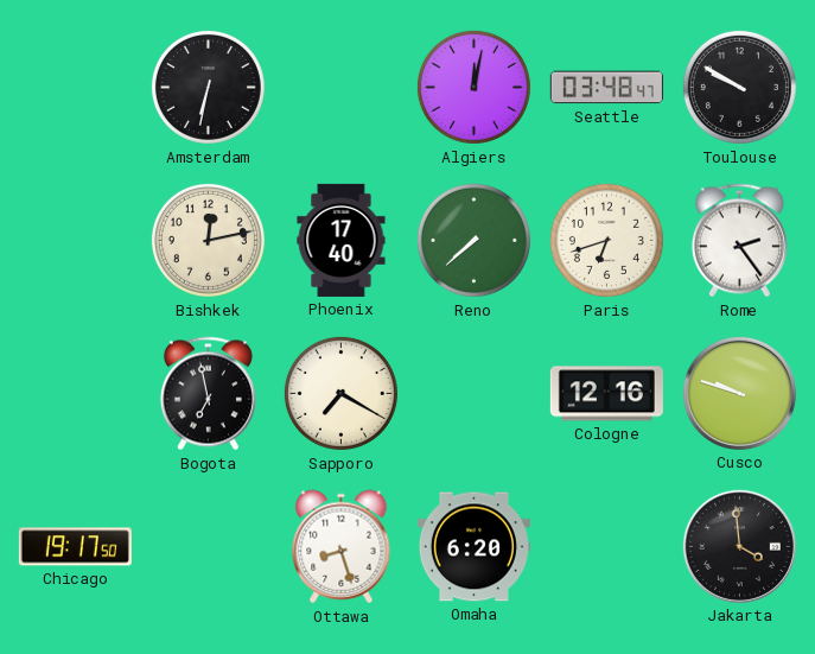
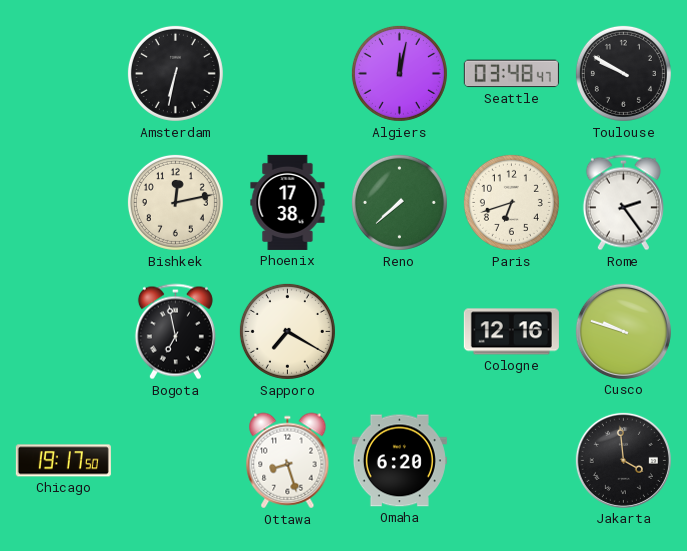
Phoenix: 17:40 -> 17:38 (288, 202)
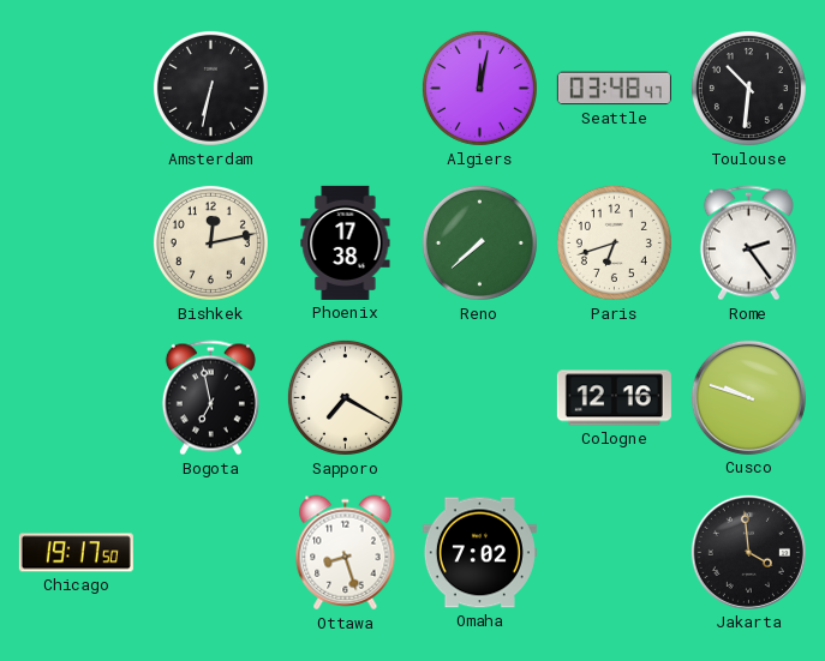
Toulouse: 9:50 -> 10:31 (748, 88)
Omaha: 6:20 -> 7:02 (479, 553)
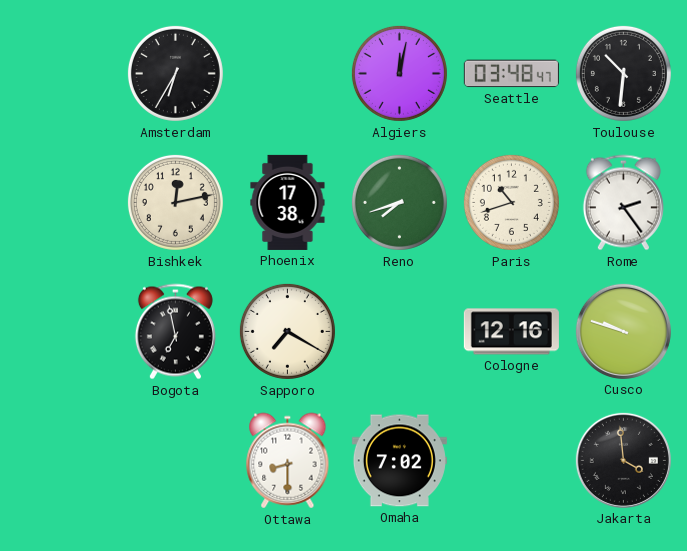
Amsterdam: 6:32 -> 6:35 (175, 73)
Reno: 7:38 -> 7:42 (399, 202)
Paris: 6:42 -> 10:42 (511, 202)
Chicago: 19:17 -> none (76, 553)
Ottawa: 8:27 -> 8:30 (288, 461)
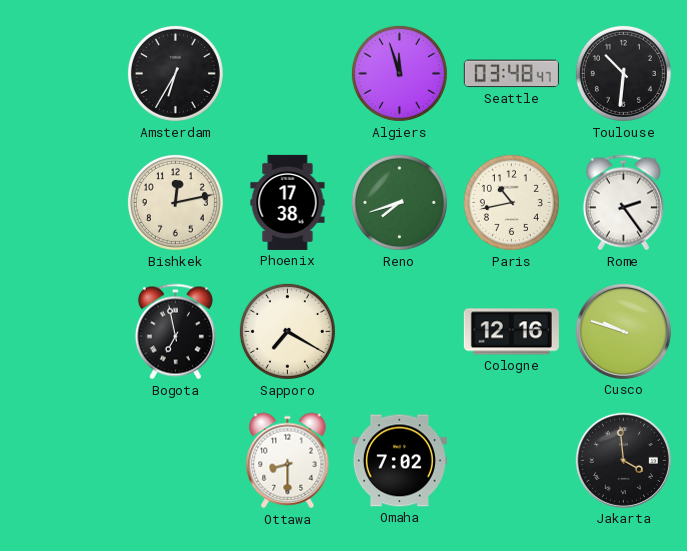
Algiers: 12:02 -> 11:57 (399, 73)
Paris: 10:42 -> 10:43 (511, 202)
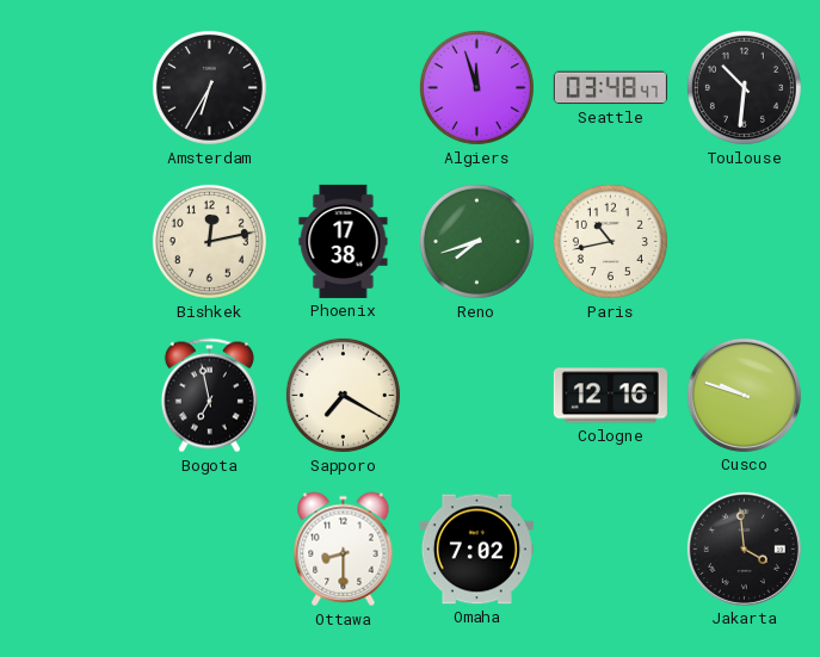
Rome: 2:24 -> none (623, 203)
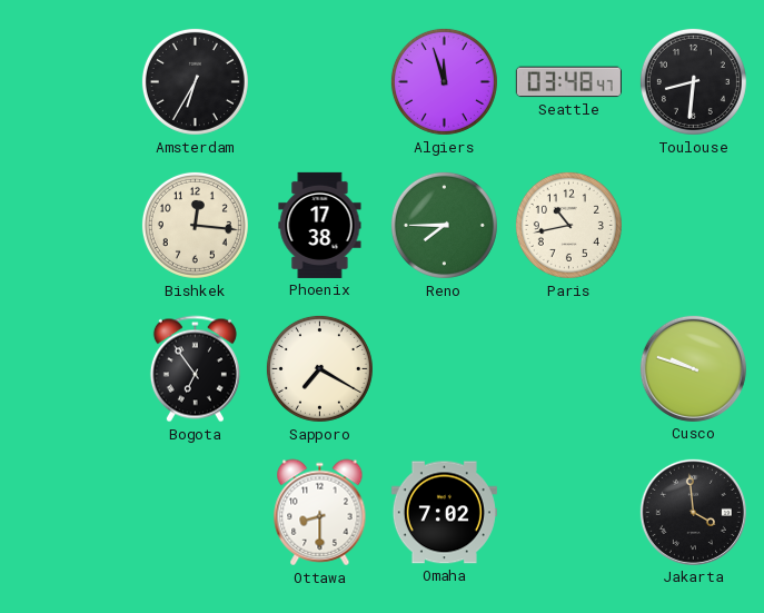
Toulouse: 10:31 -> 8:31 (693, 81)
Bishkek: 12:13 -> 12:16 (195, 225)
Reno: 7:42 -> 7:45 (444, 225)
Bogota: 6:58 -> 6:54 (195, 369)
Cologne: 12:16 -> none (610, 396)
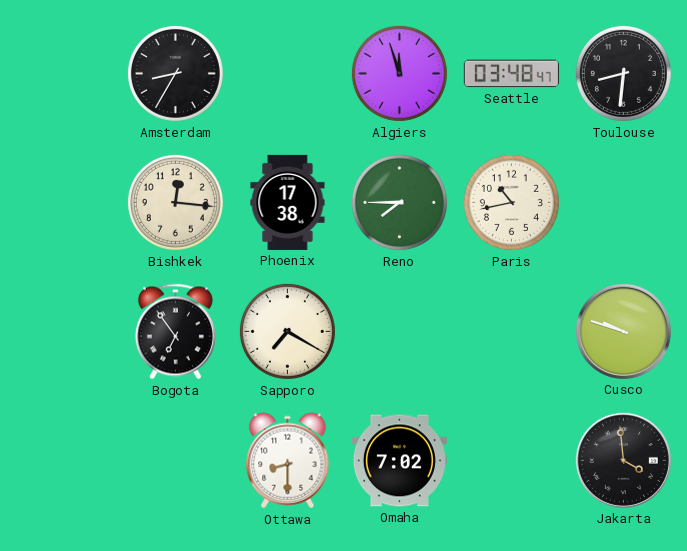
Amsterdam: 6:35 -> 8:35 (175, 73)
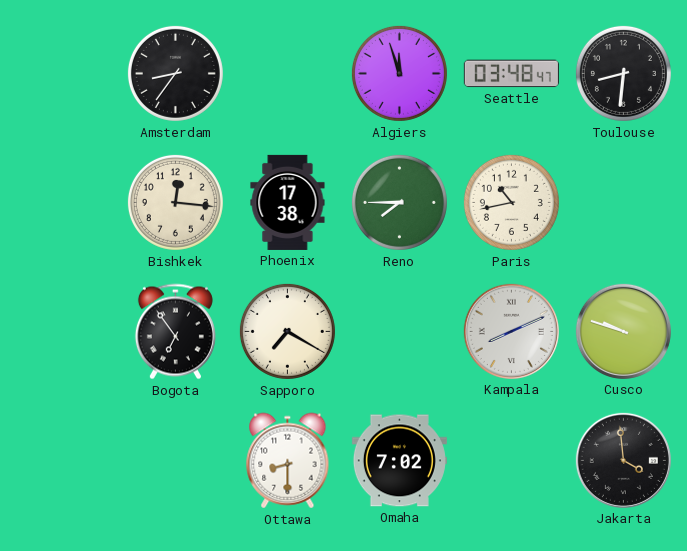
Amsterdam: 8:35 -> 8:36 (175, 73)
Kampala: none -> 8:11 (511, 331)
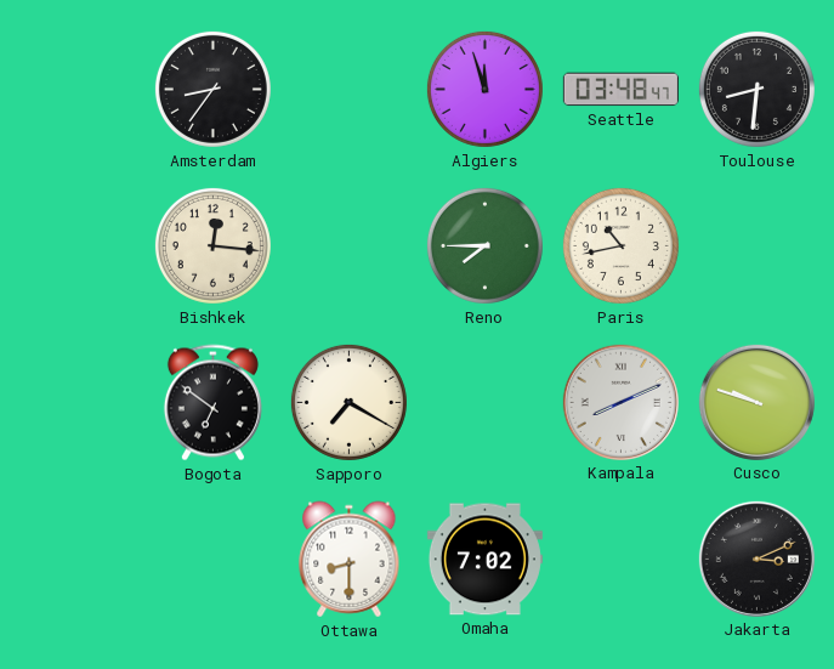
Phoenix: 17:38 -> none (288, 202)
Bogota: 6:54 -> 6:51 (212, 403)
Jakarta: 3:59 -> 3:11 (756, 559)
